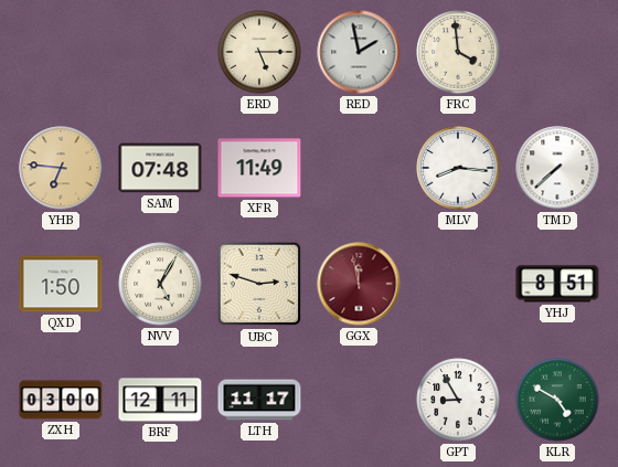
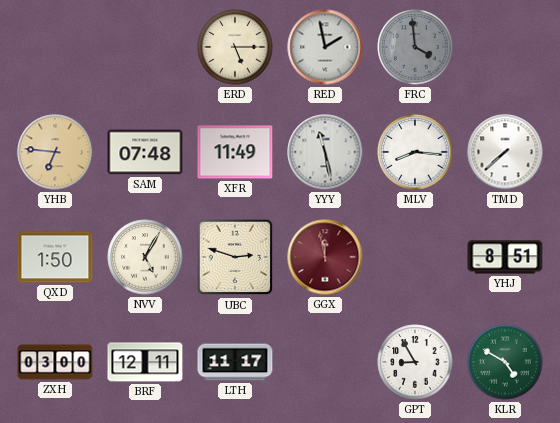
FRC dial: cream -> grey (415, 47)
YYY: none -> 11:28 (325, 152)
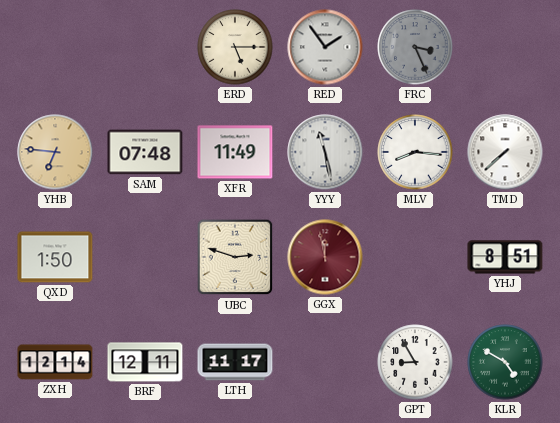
RED: 1:58 -> 1:54 (325, 47)
FRC: 3:59 -> 3:26 (415, 47)
NVV: 5:05 -> none (145, 257)
ZXH: 03:00 -> 12:14 (55, 362)
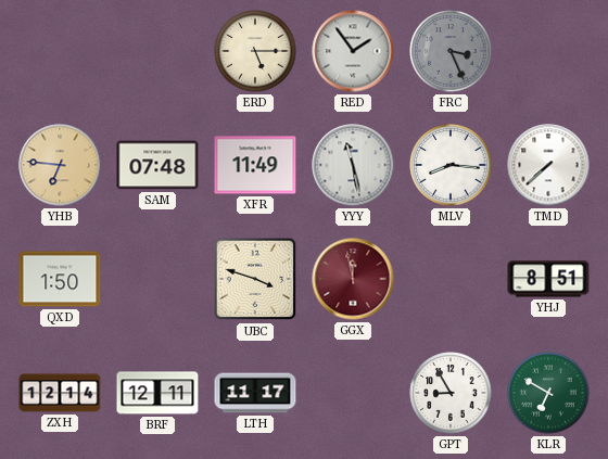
UBC: 2:48 -> 3:48 (255, 279)
KLR: 4:50 -> 6:50 (548, 393)
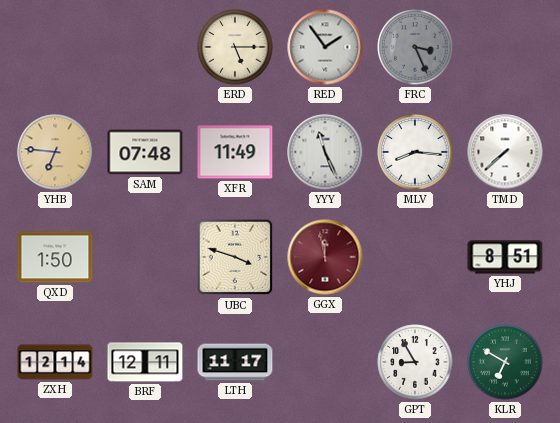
YYY: 11:28 -> 11:26 (325, 152)
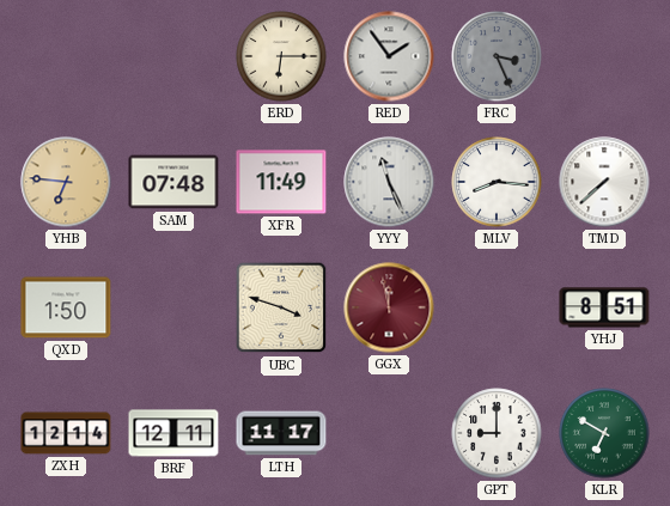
ERD: 5:15 -> 6:15 (281, 56)
GPT: 8:55 -> 9:00 (497, 433)
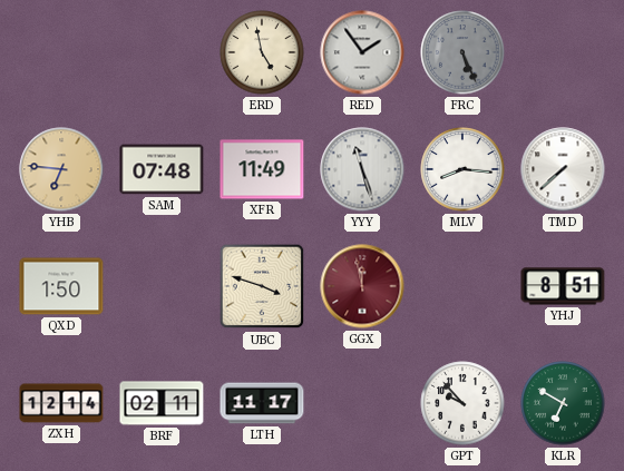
ERD: 6:15 -> 4:58 (262, 52)
FRC: 3:26 -> 5:26 (462, 52)
YYY: 11:26 -> 11:27 (362, 169)
BRF: 12:11 -> 02:11 (162, 403)
GPT: 9:00 -> 9:53 (462, 403)
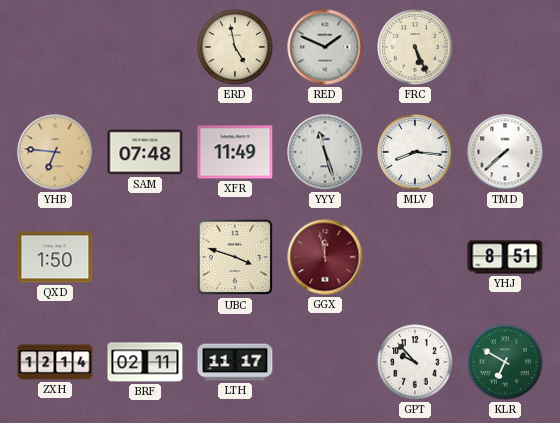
RED: 1:54 -> 1:49 (325, 47)
FRC dial: grey -> cream (415, 47)
